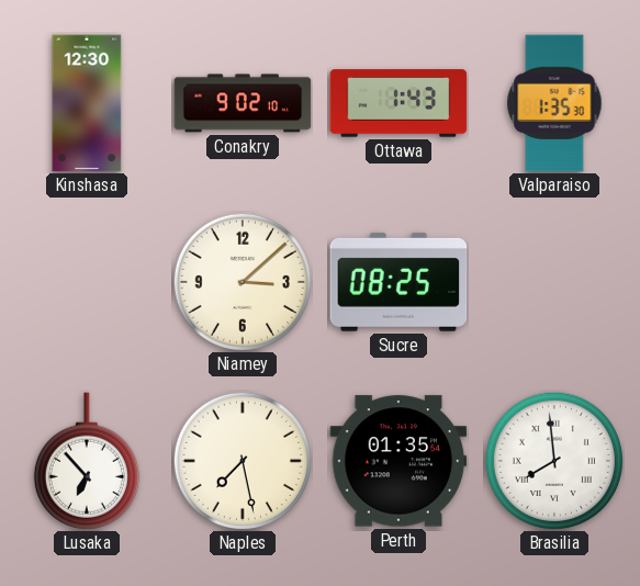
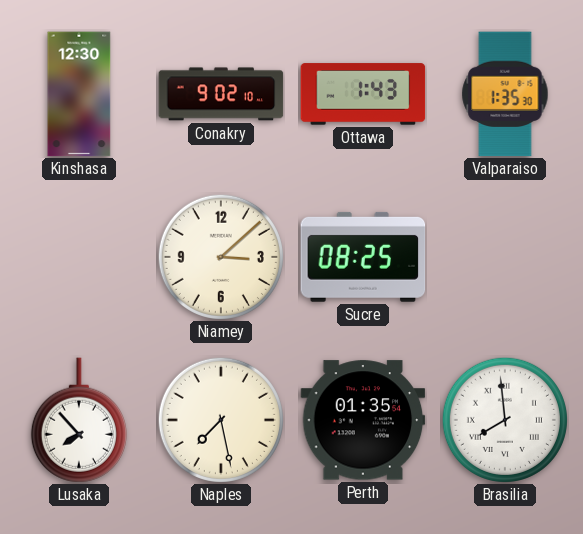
Lusaka: 6:53 -> 7:53 (79, 420)
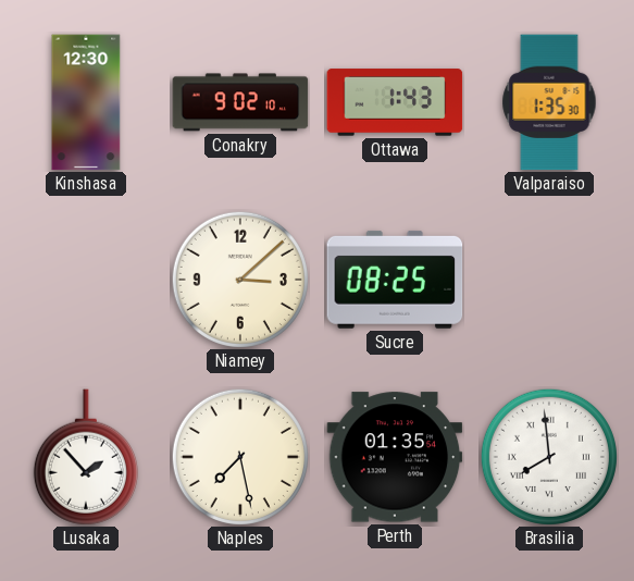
Lusaka: 7:53 -> 1:53 (86, 457)
